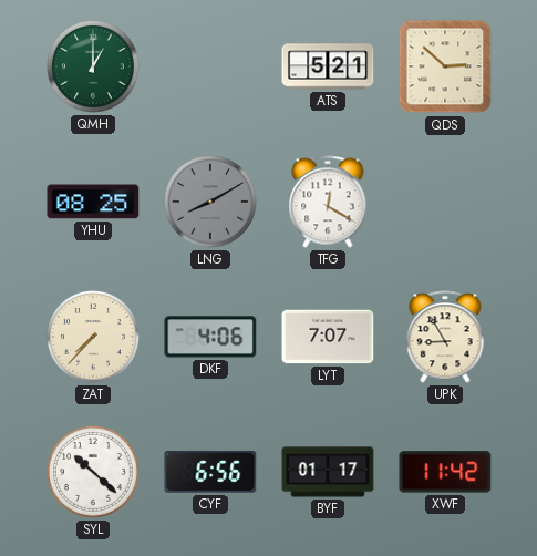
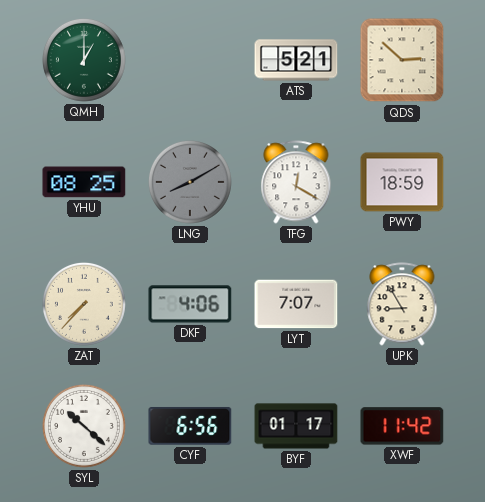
PWY: none -> 18:59 (402, 182)
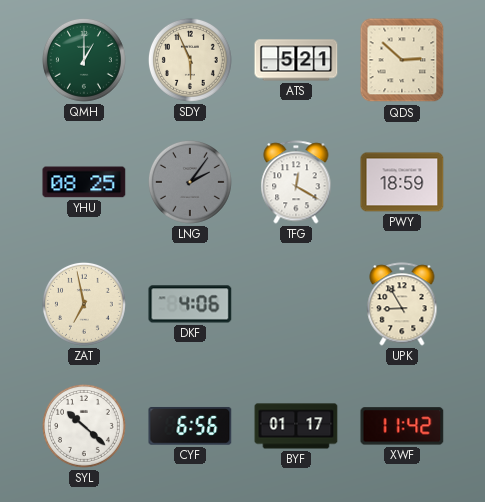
SDY: none -> 5:56 (190, 60)
LNG: 8:10 -> 2:06 (190, 182)
ZAT: 7:37 -> 6:58 (84, 304)
LYT: 7:07 -> none (296, 304)
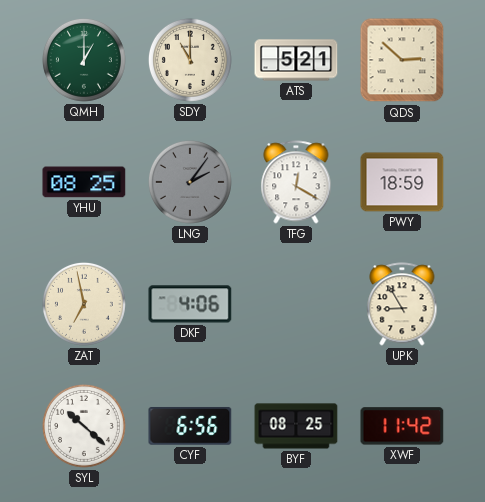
SDY: 5:56 -> 11:00 (190, 60)
BYF: 01:17 -> 08:25 (296, 426)
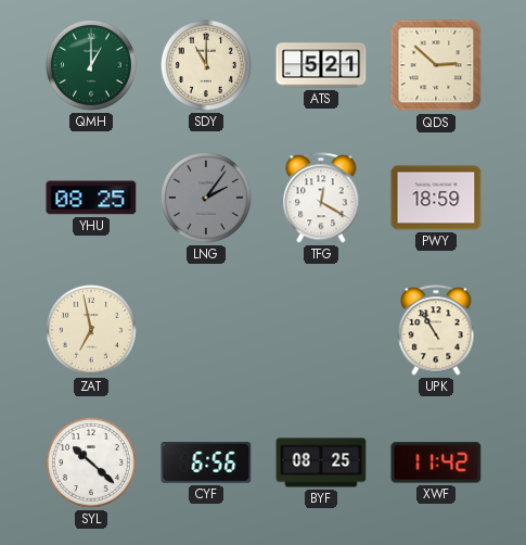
DKF: 4:06 -> none (190, 304)
UPK: 8:55 -> 10:55 (436, 330)
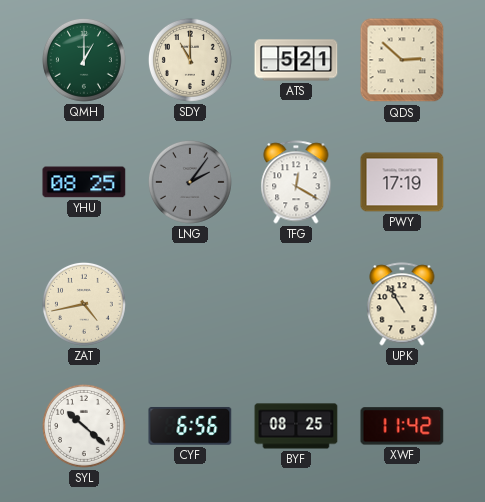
PWY: 18:59 -> 17:19 (402, 182)
ZAT: 6:58 -> 4:43 (84, 304)
